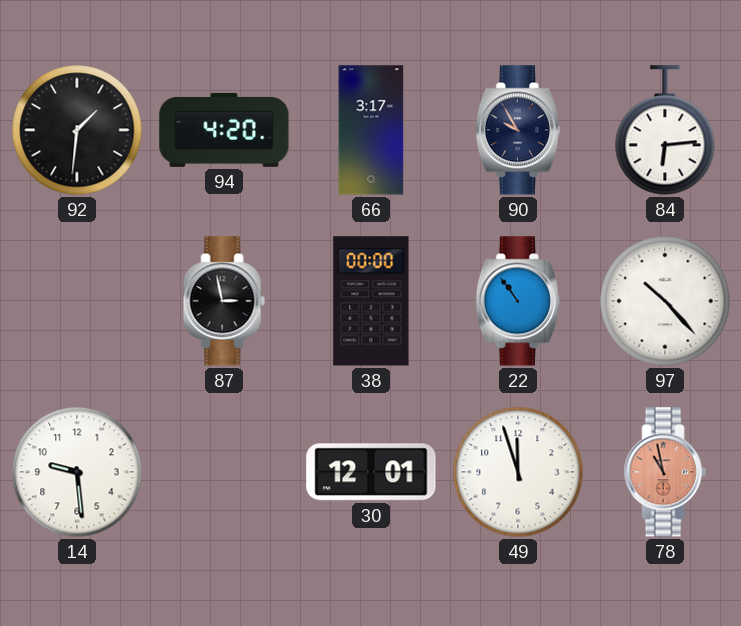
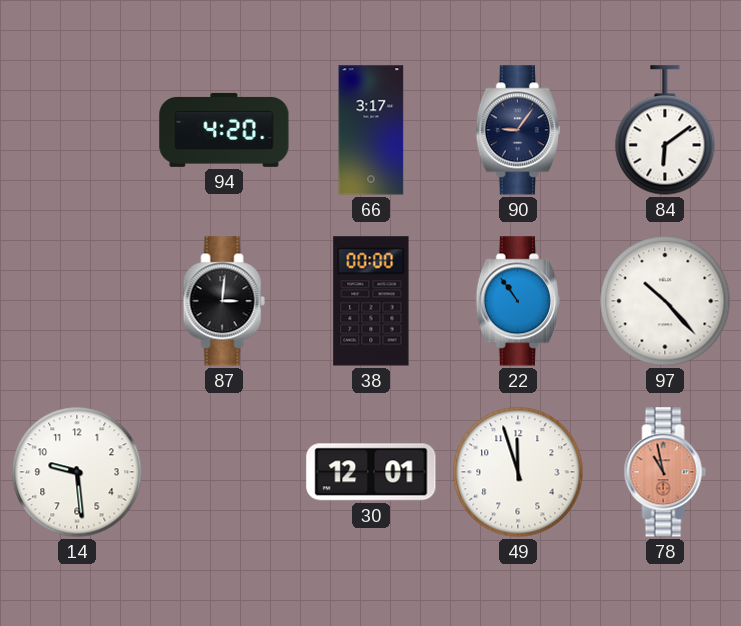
92: 1:31 -> none (77, 130)
90: 9:55 -> 9:06 (518, 130)
84: 6:14 -> 6:09 (665, 130)
87: 2:58 -> 3:01 (224, 301)
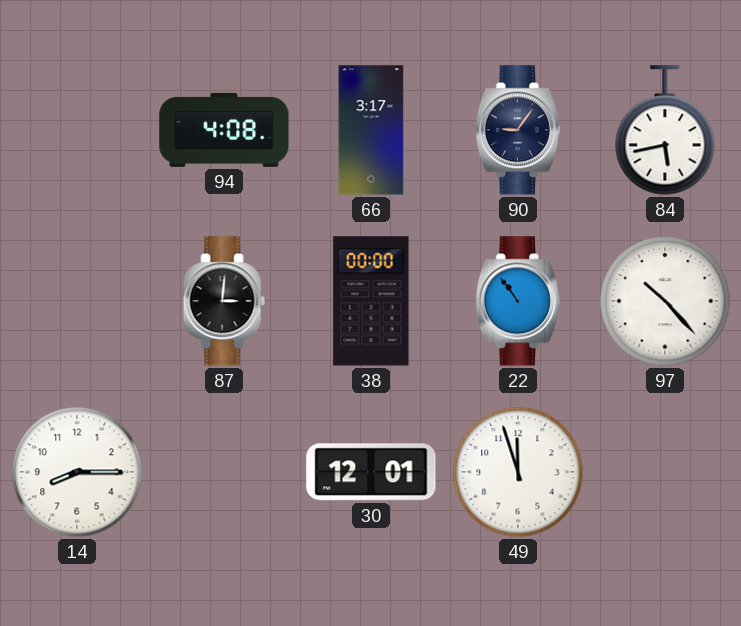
94: 4:20 -> 4:08 (224, 130)
84: 6:09 -> 5:43 (665, 130)
14: 9:29 -> 8:15 (77, 472)
78: 10:58 -> none (665, 472)
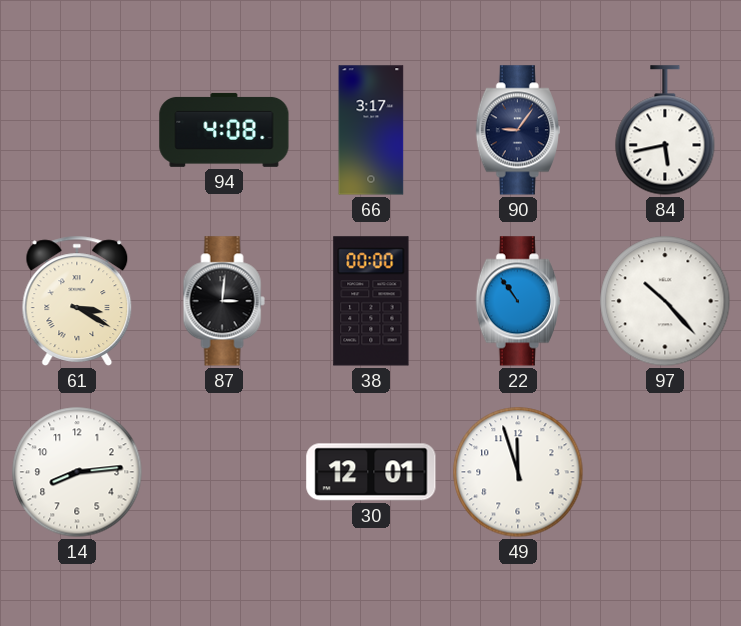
61: none -> 3:20 (77, 301)
14: 8:15 -> 8:14 (77, 472)
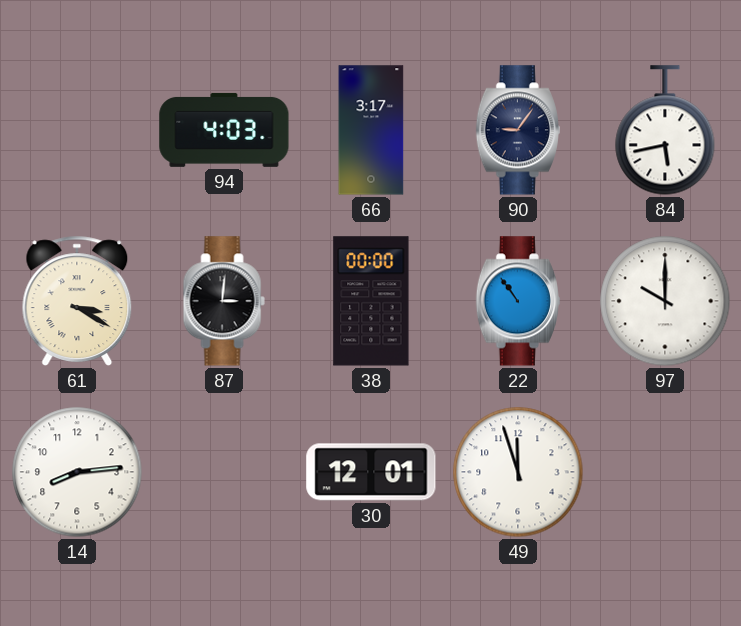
94: 4:08 -> 4:03 (224, 130)
97: 10:23 -> 10:00 (665, 301)
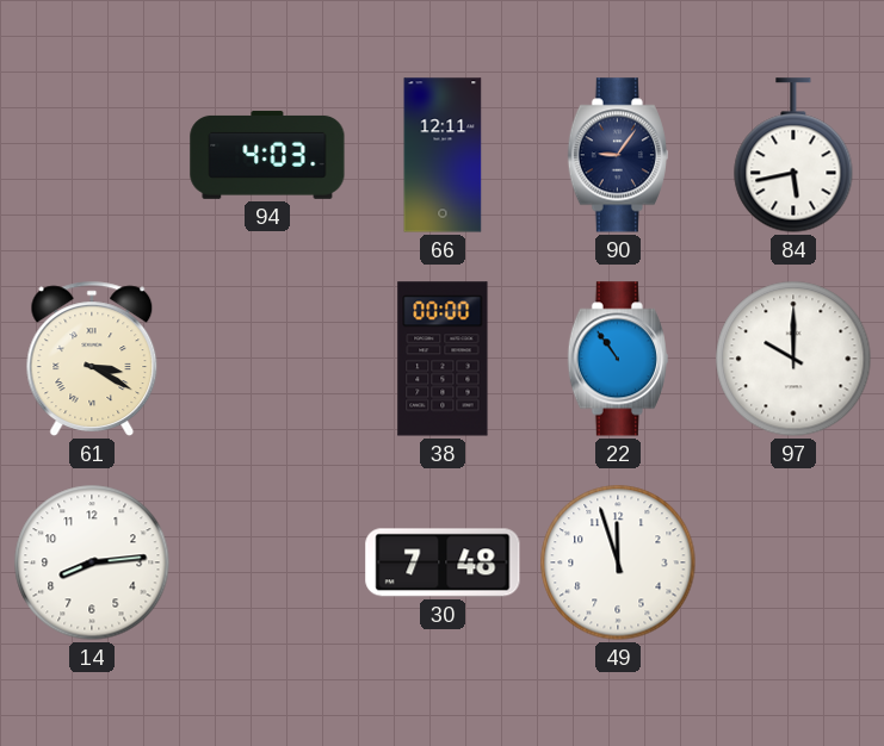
66: 3:17 -> 12:11 (443, 155)
87: 3:01 -> none (224, 301)
30: 12:01 -> 7:48 (443, 562)
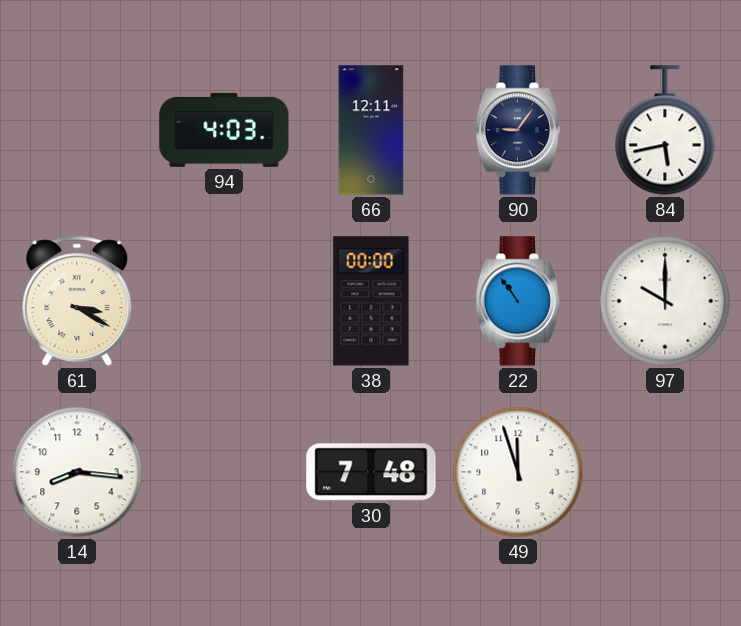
14: 8:14 -> 8:16 (77, 472)
